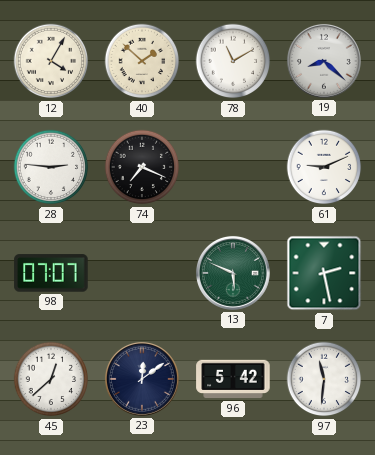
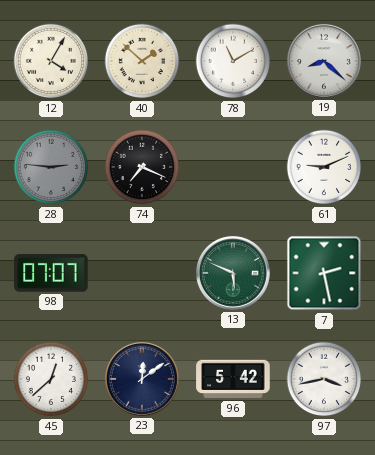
28 dial: white -> grey (51, 167)
97: 11:31 -> 3:43 (324, 379)
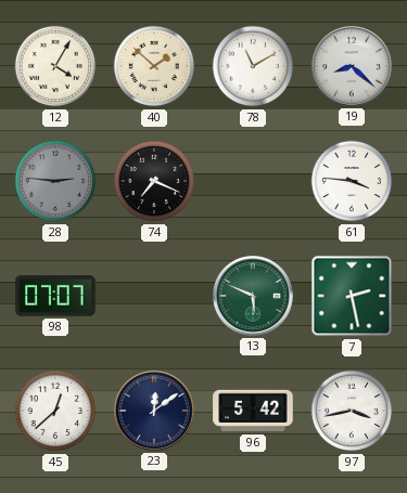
61: 9:11 -> 3:46 (352, 181)
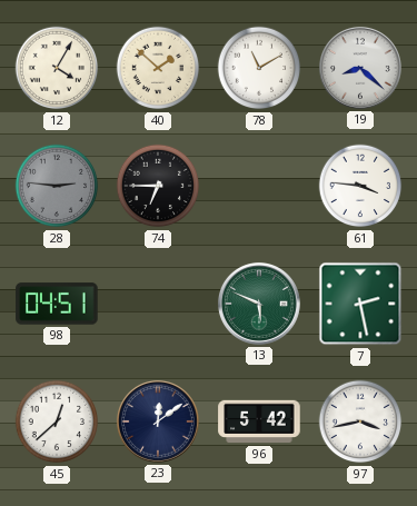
74: 7:19 -> 6:45 (158, 186)
98: 07:07 -> 04:51 (57, 304)
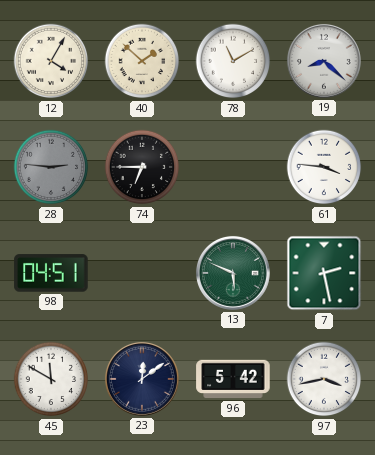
45: 12:38 -> 11:50 (51, 379)
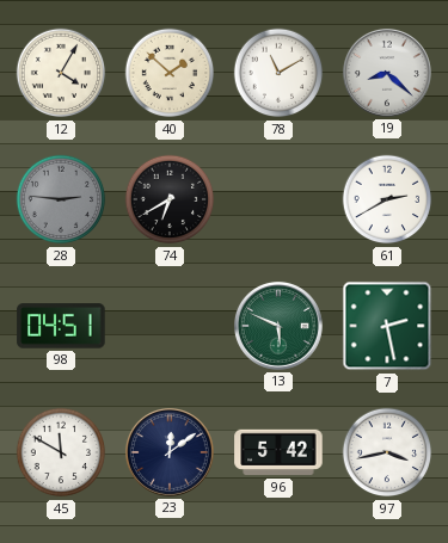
74: 6:45 -> 6:40 (170, 199)
61: 3:46 -> 2:40 (387, 199)
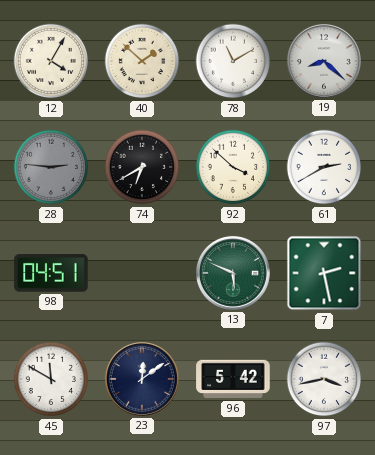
92: none -> 3:52 (233, 167)
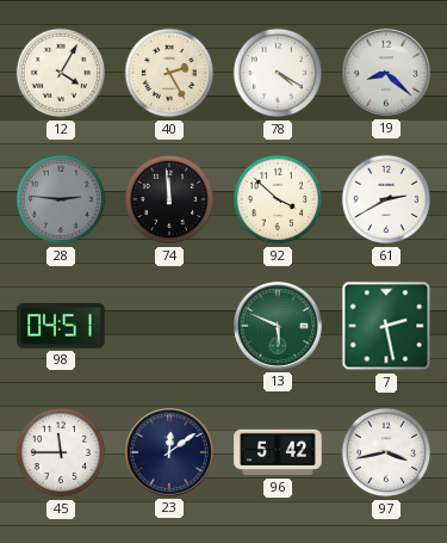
40: 1:52 -> 2:25 (169, 73)
78: 11:10 -> 4:20 (278, 73)
74: 6:40 -> 11:59 (169, 199)
45: 11:50 -> 11:45 (61, 452)
